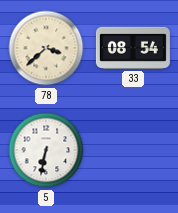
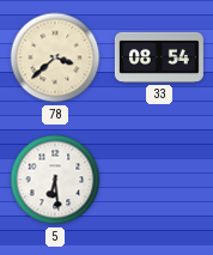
5: 6:32 -> 6:29 (55, 180)
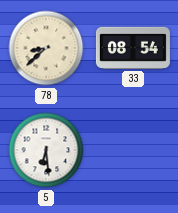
78: 3:38 -> 8:38 (46, 48)
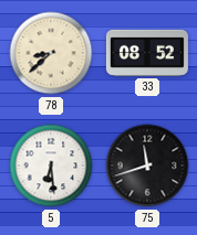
33: 08:54 -> 08:52 (147, 53)
75: none -> 11:42 (147, 165)
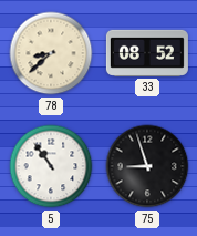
5: 6:29 -> 10:54 (51, 166)
75: 11:42 -> 8:57 (147, 166)
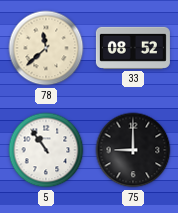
78: 8:38 -> 11:38 (46, 48)
75: 8:57 -> 9:00 (133, 150)
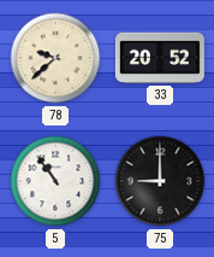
78: 11:38 -> 9:38 (55, 58)
33: 08:52 -> 20:52 (160, 58)
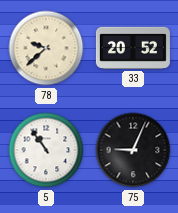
75: 9:00 -> 9:04 (133, 150)
